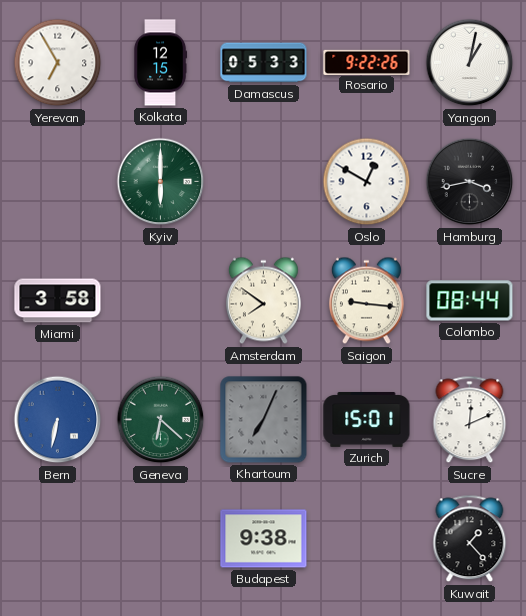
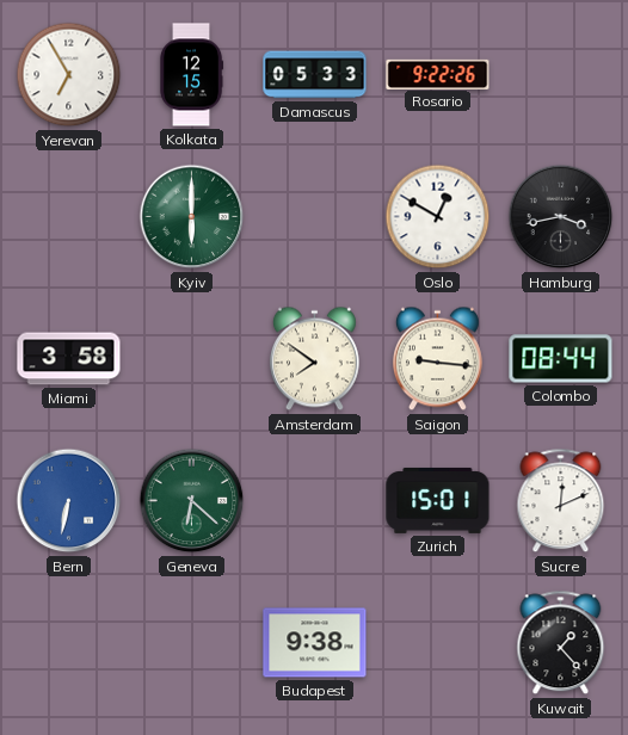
Yangon: 1:02 -> none (470, 63)
Khartoum: 7:04 -> none (264, 420)
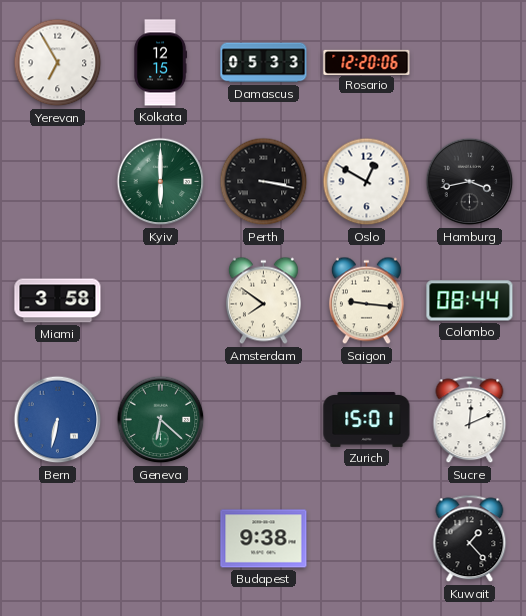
Rosario: 9:22 -> 12:20 (367, 62)
Perth: none -> 3:17 (264, 182)
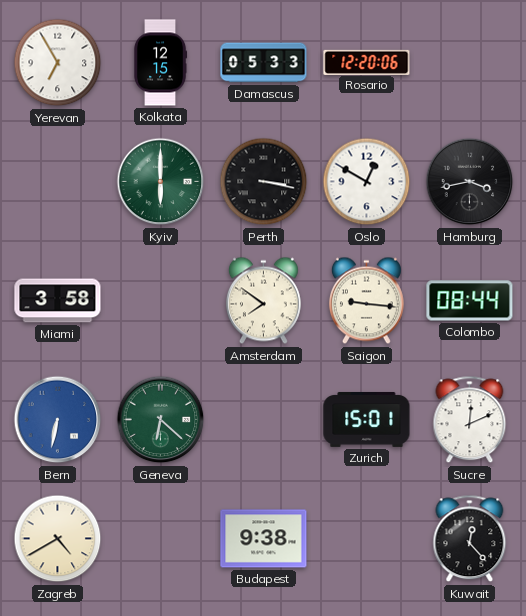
Zagreb: none -> 4:40 (58, 539)
Kuwait: 1:23 -> 12:23 (470, 539)
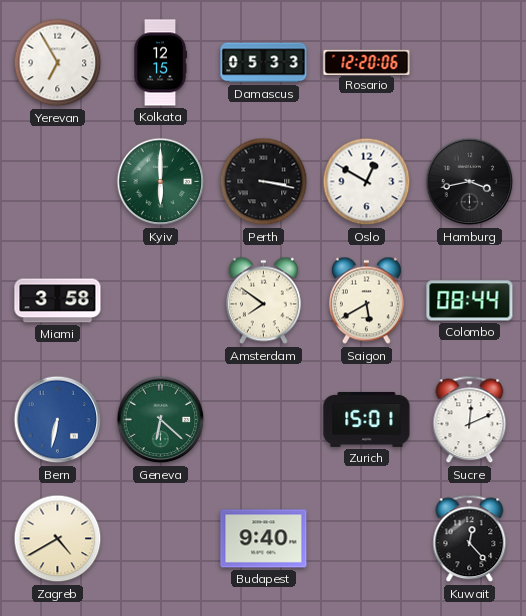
Saigon: 9:16 -> 5:40 (366, 301)
Budapest: 9:38 -> 9:40 (264, 539)
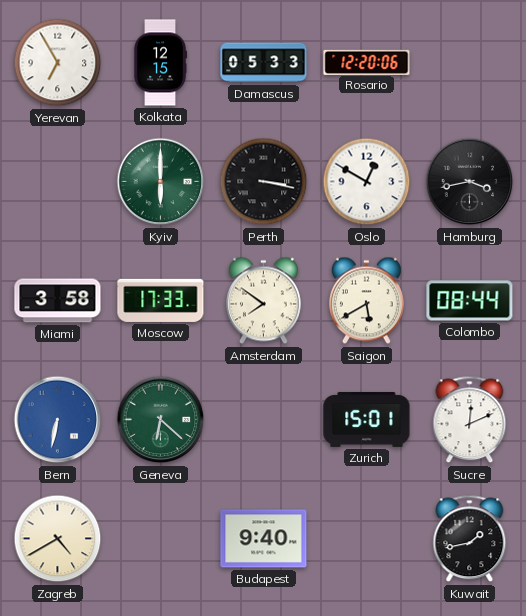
Moscow: none -> 17:33 (161, 300)
Kuwait: 12:23 -> 1:43 (470, 539)
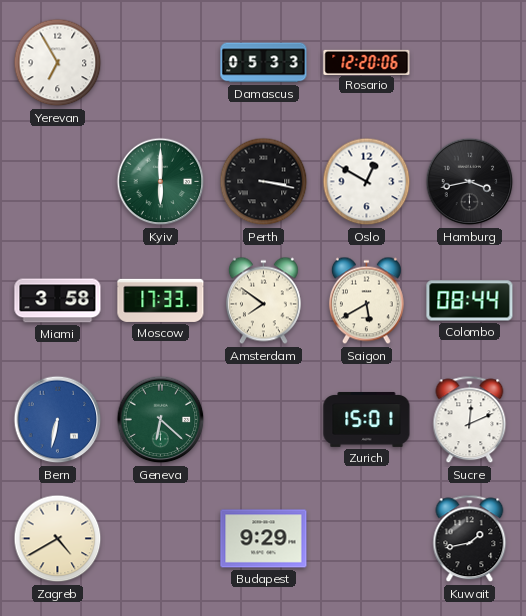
Kolkata: 12:15 -> none (160, 63)
Budapest: 9:40 -> 9:29 (264, 539)
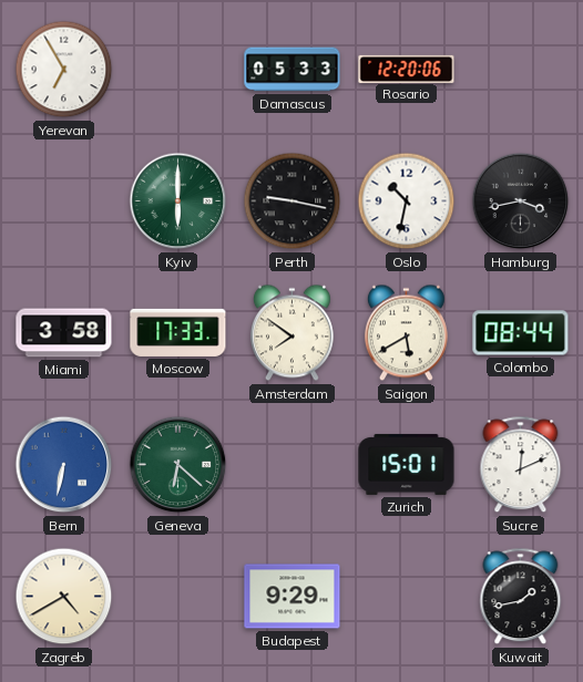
Perth: 3:17 -> 9:17 (293, 201)
Oslo: 12:50 -> 10:32 (407, 201)
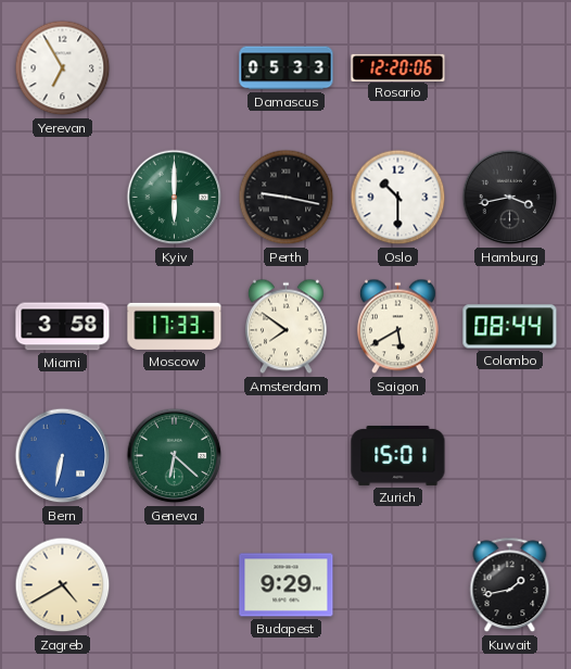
Oslo: 10:32 -> 10:30 (398, 198)
Sucre: 12:11 -> none (521, 465)
